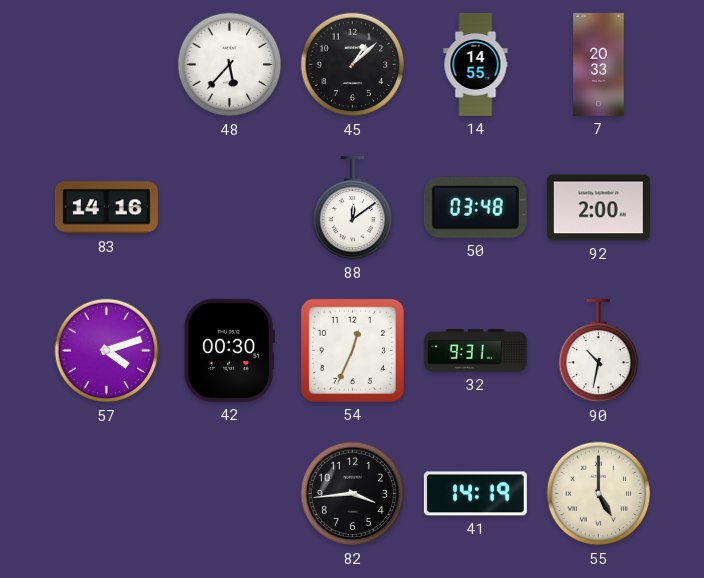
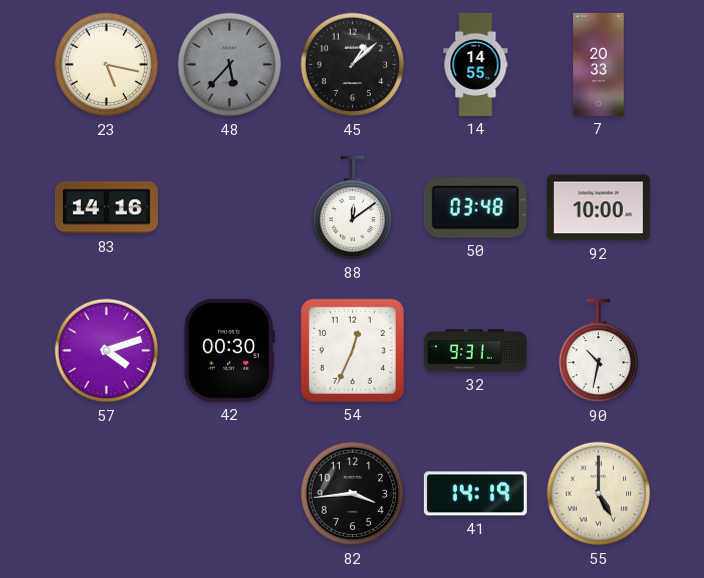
23: none -> 5:17 (107, 65)
48 dial: white -> grey (230, 65)
92: 2:00 -> 10:00 (598, 208)
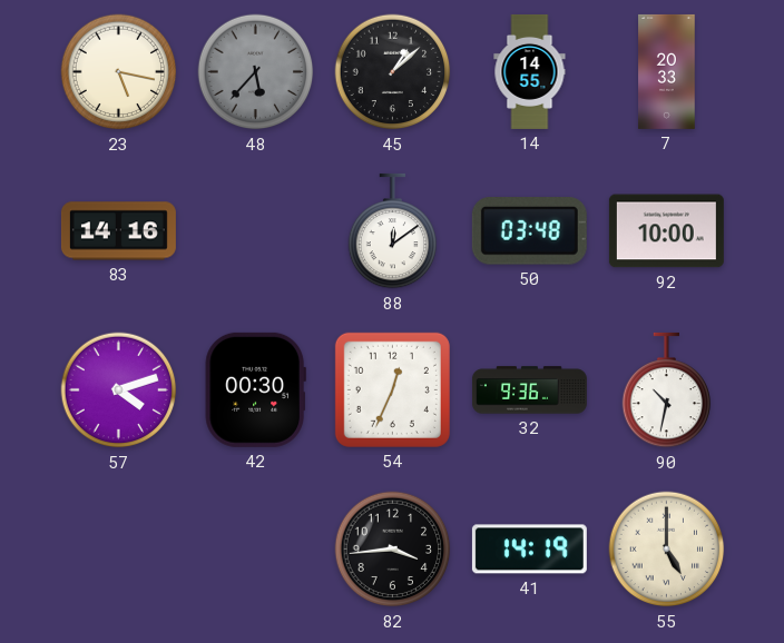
32: 9:31 -> 9:36 (529, 390)
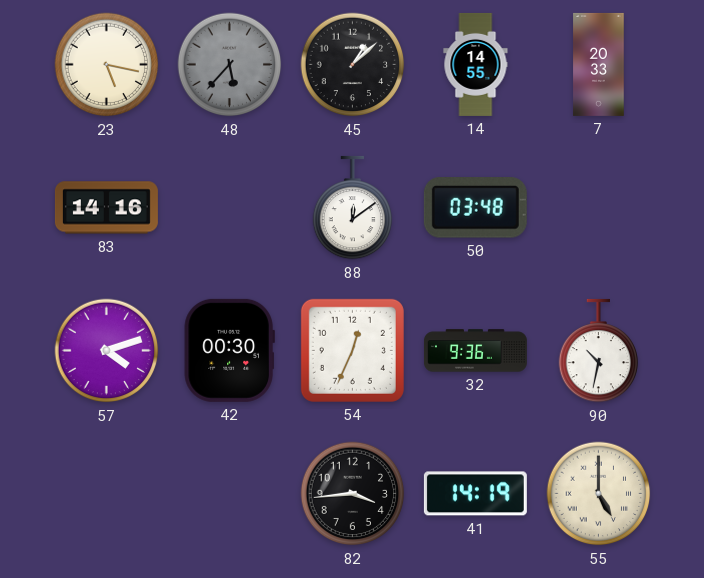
92: 10:00 -> none (666, 231)
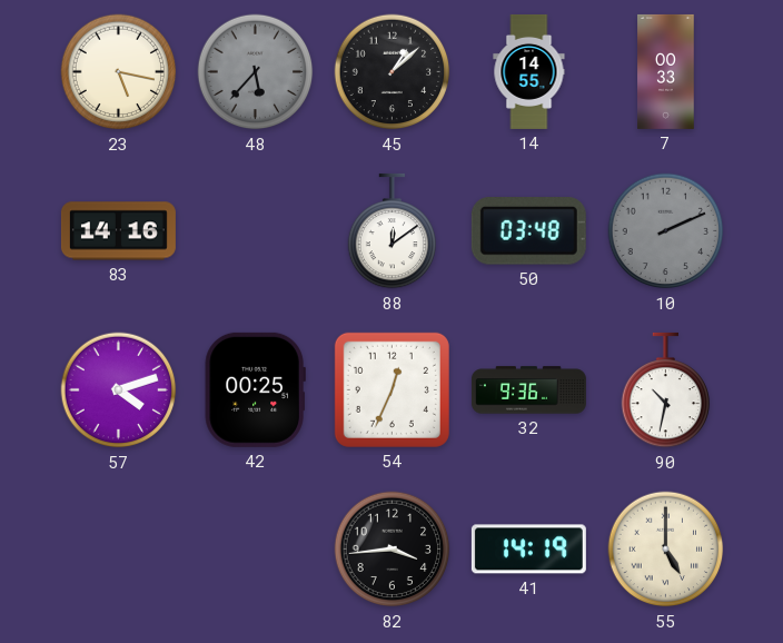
7: 20:33 -> 00:33 (666, 71)
10: none -> 2:11 (666, 231)
42: 00:30 -> 00:25 (255, 389)
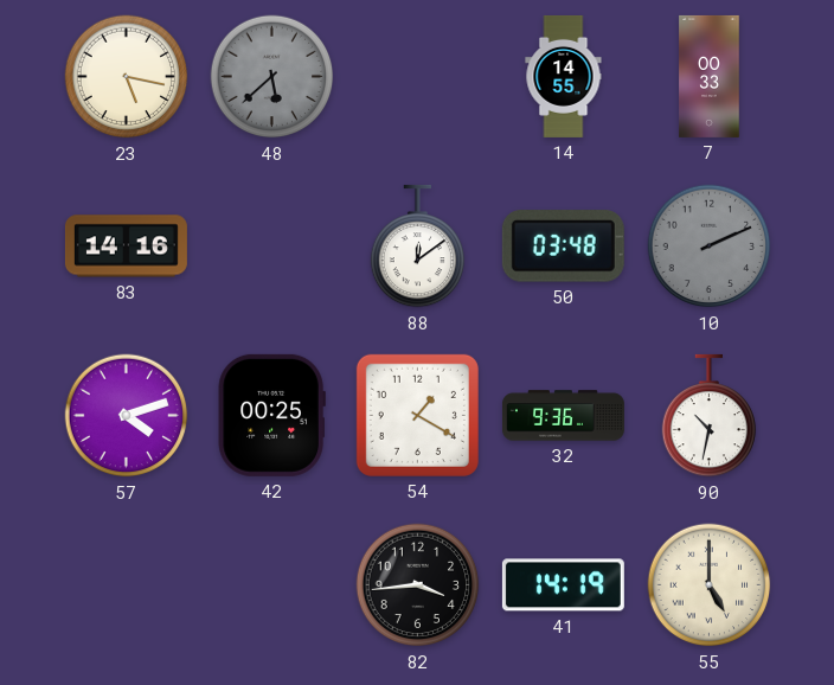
48: 5:37 -> 5:38 (272, 77)
45: 1:08 -> none (393, 72)
54: 12:34 -> 1:20 (417, 415)
